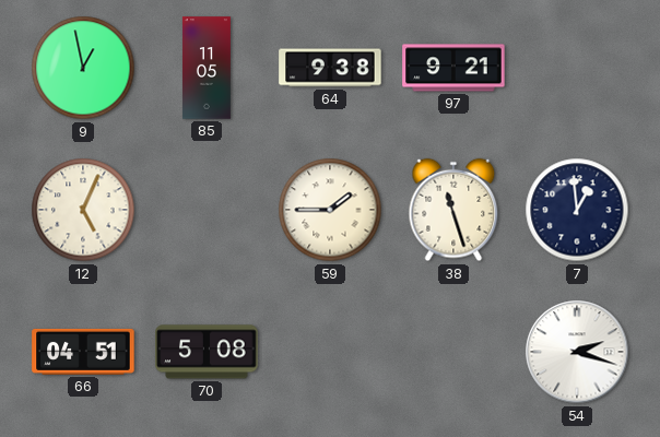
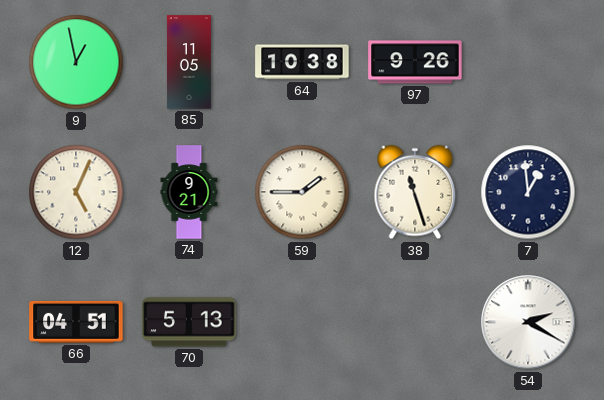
64: 9:38 -> 10:38 (302, 62)
97: 9:21 -> 9:26 (415, 62)
74: none -> 9:21 (189, 192)
70: 5:08 -> 5:13 (189, 322)
54: 2:18 -> 2:20 (528, 322)
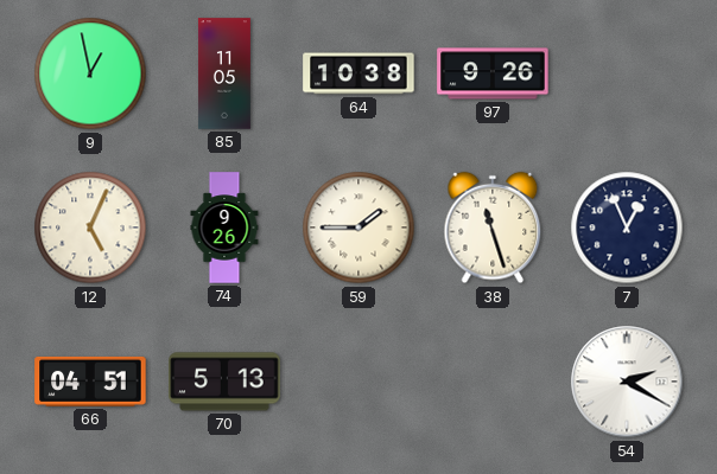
74: 9:21 -> 9:26 (224, 228)
7: 12:59 -> 12:56 (627, 228)
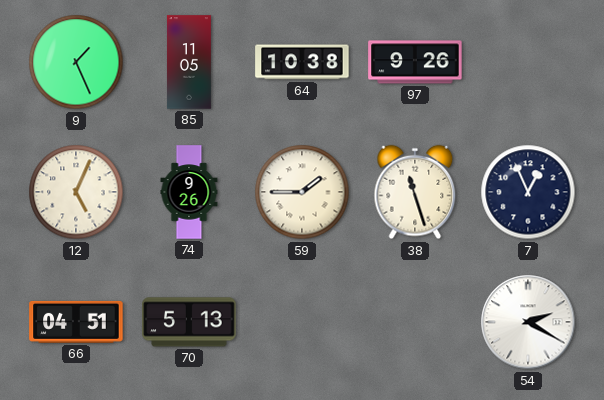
9: 12:58 -> 1:26 (76, 62)
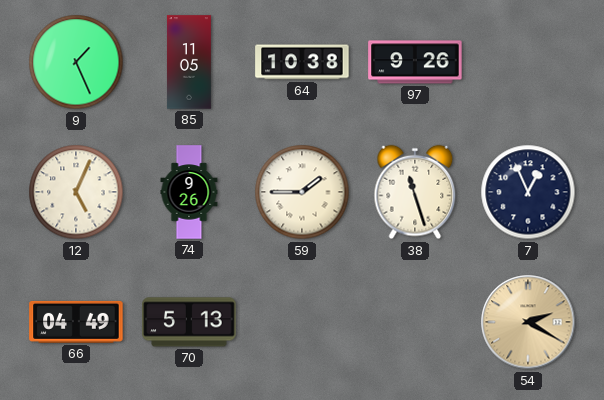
66: 04:51 -> 04:49 (76, 322)
54 dial: white -> champagne (528, 322)
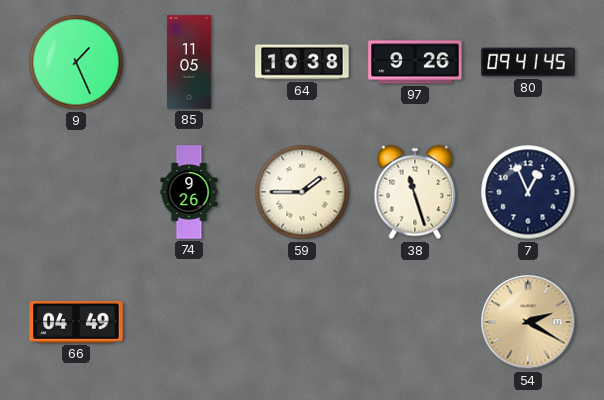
80: none -> 09:41 (528, 62)
12: 5:04 -> none (76, 192)
70: 5:13 -> none (189, 322)
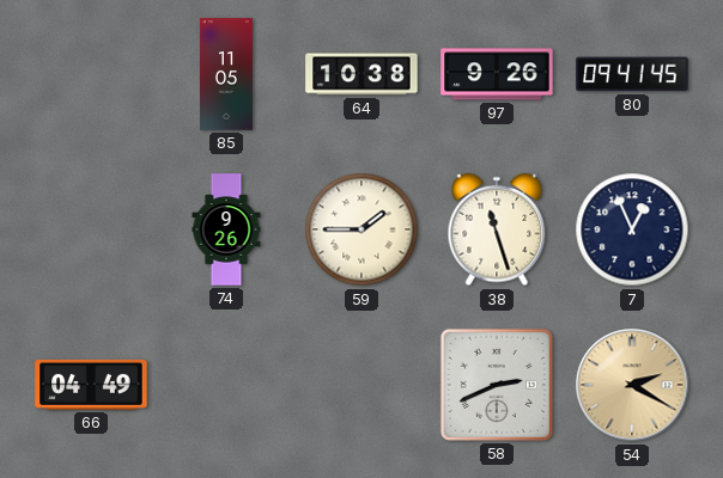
9: 1:26 -> none (76, 62)
58: none -> 2:41 (497, 385)
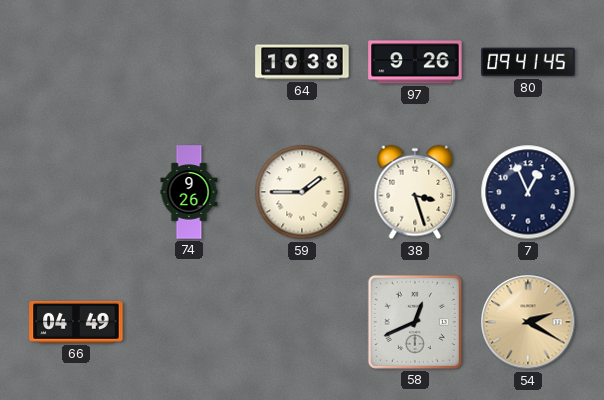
85: 11:05 -> none (226, 74)
38: 11:27 -> 3:27 (415, 192)
58: 2:41 -> 12:41 (415, 322)
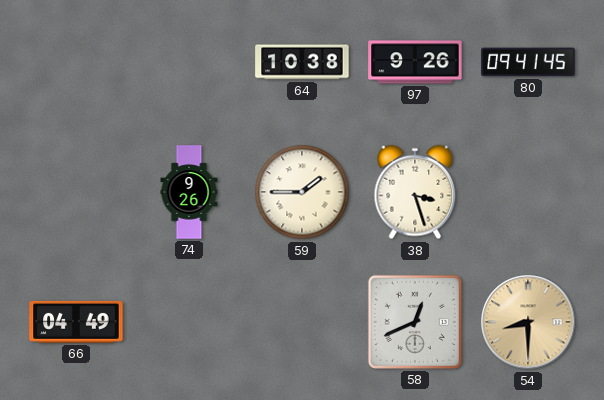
7: 12:56 -> none (528, 192)
54: 2:20 -> 8:30 (528, 322)
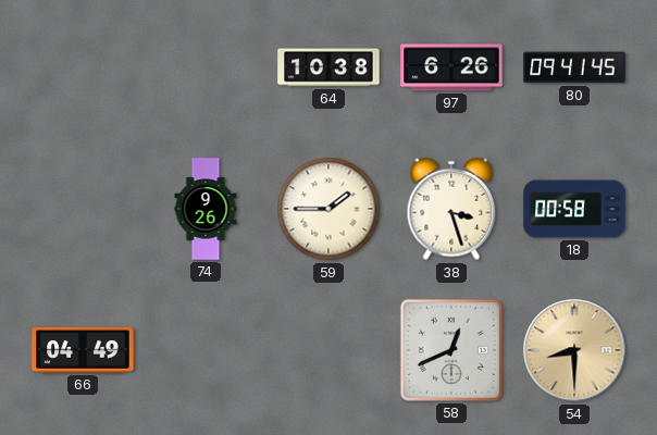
97: 9:26 -> 6:26 (451, 67)
18: none -> 00:58 (574, 209)
